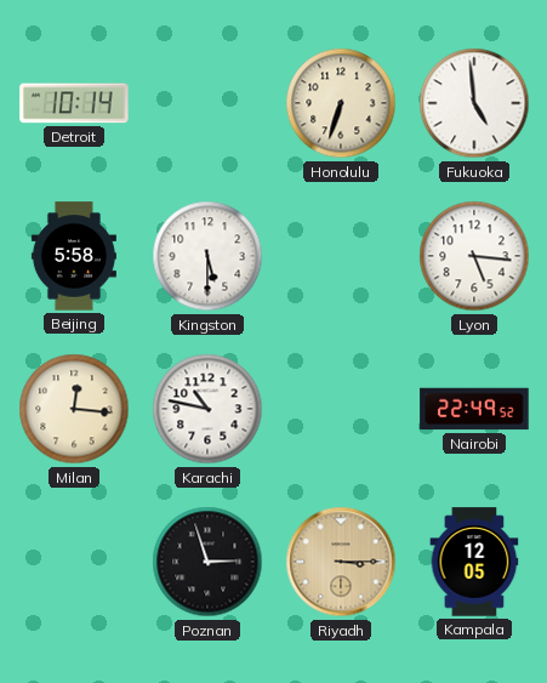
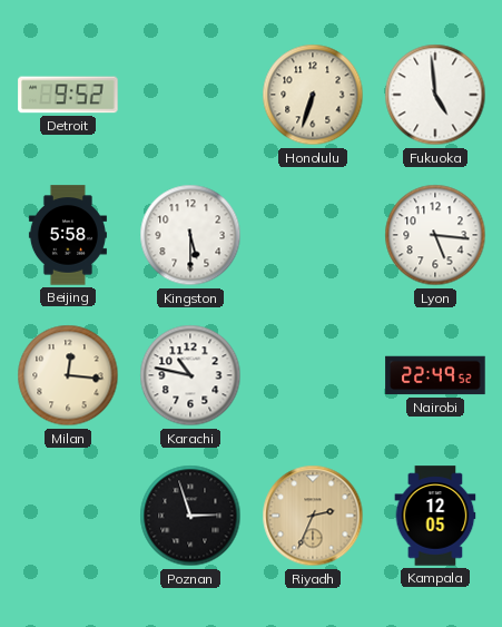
Detroit: 10:14 -> 9:52 (68, 95)
Riyadh: 3:15 -> 2:34 (313, 516)
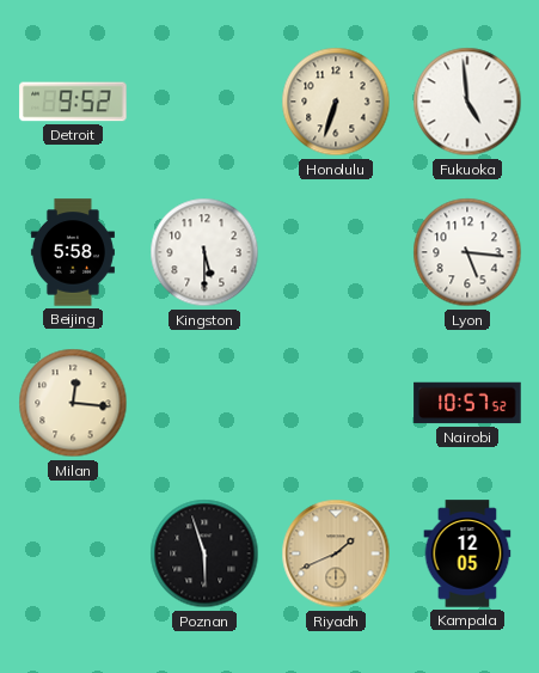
Karachi: 10:47 -> none (190, 375)
Nairobi: 22:49 -> 10:57 (467, 403)
Poznan: 2:57 -> 5:57 (204, 553)
Riyadh: 2:34 -> 1:41 (336, 553)
